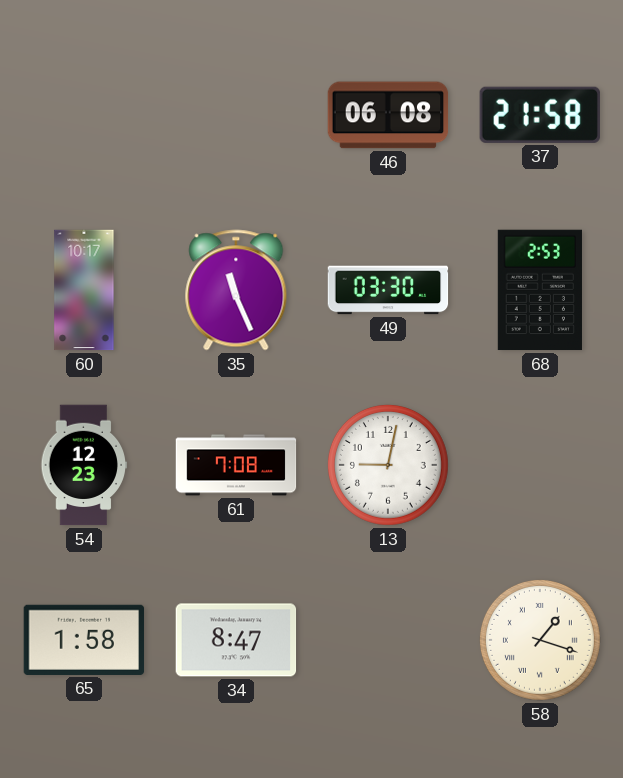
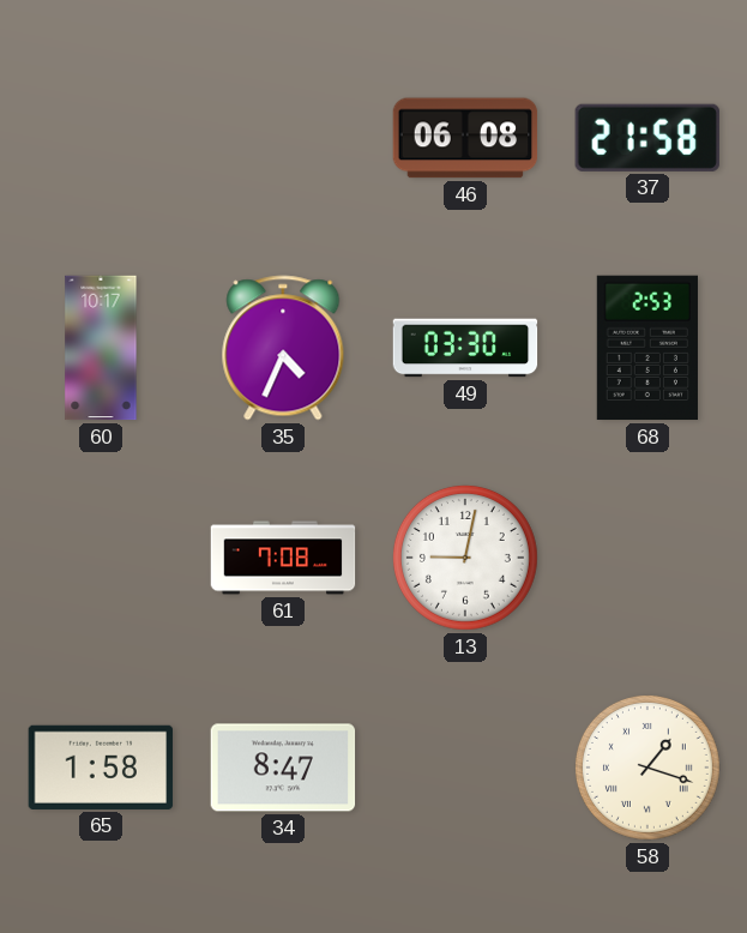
35: 11:26 -> 4:34 (283, 348)
54: 12:23 -> none (84, 465)
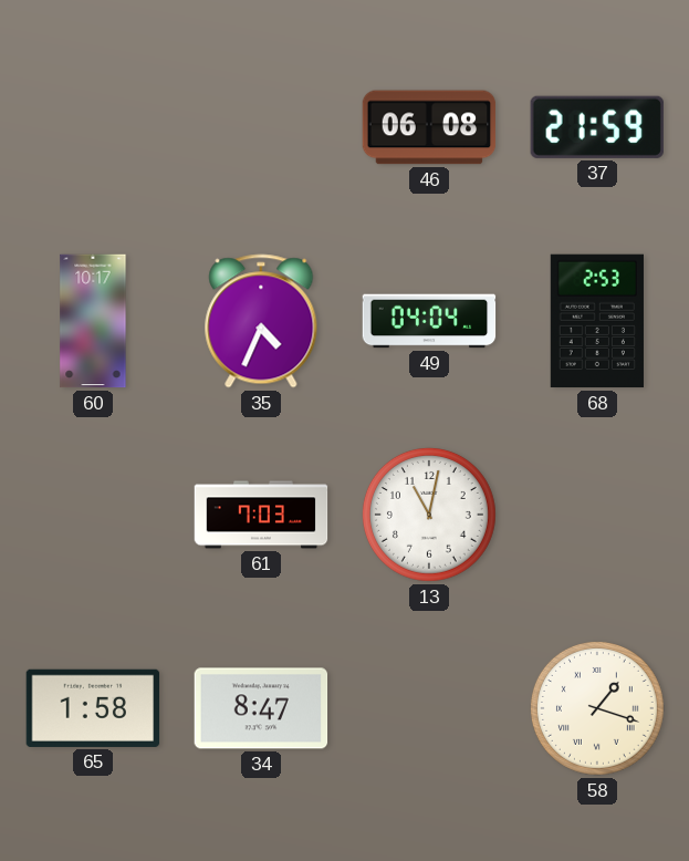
37: 21:58 -> 21:59 (597, 127)
49: 03:30 -> 04:04 (429, 321)
61: 7:08 -> 7:03 (261, 515)
13: 9:02 -> 11:02 (429, 515)
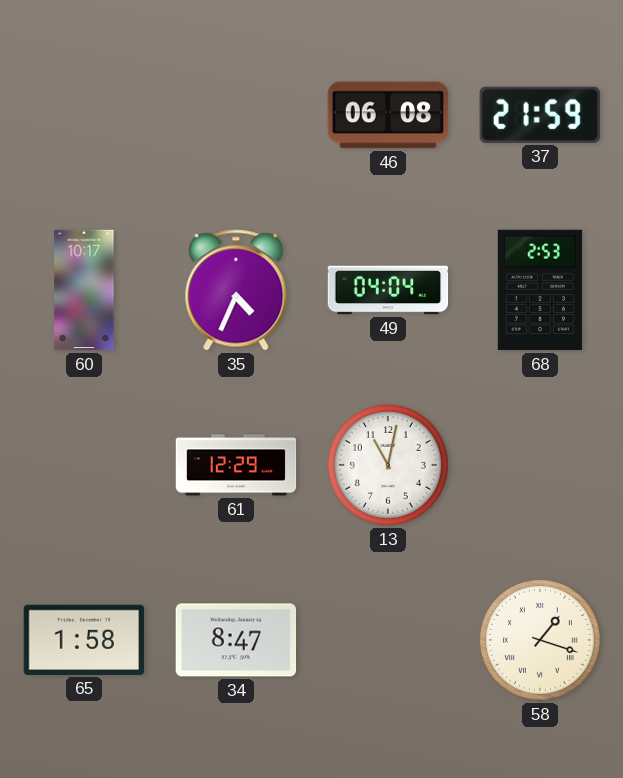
61: 7:03 -> 12:29 (236, 465)
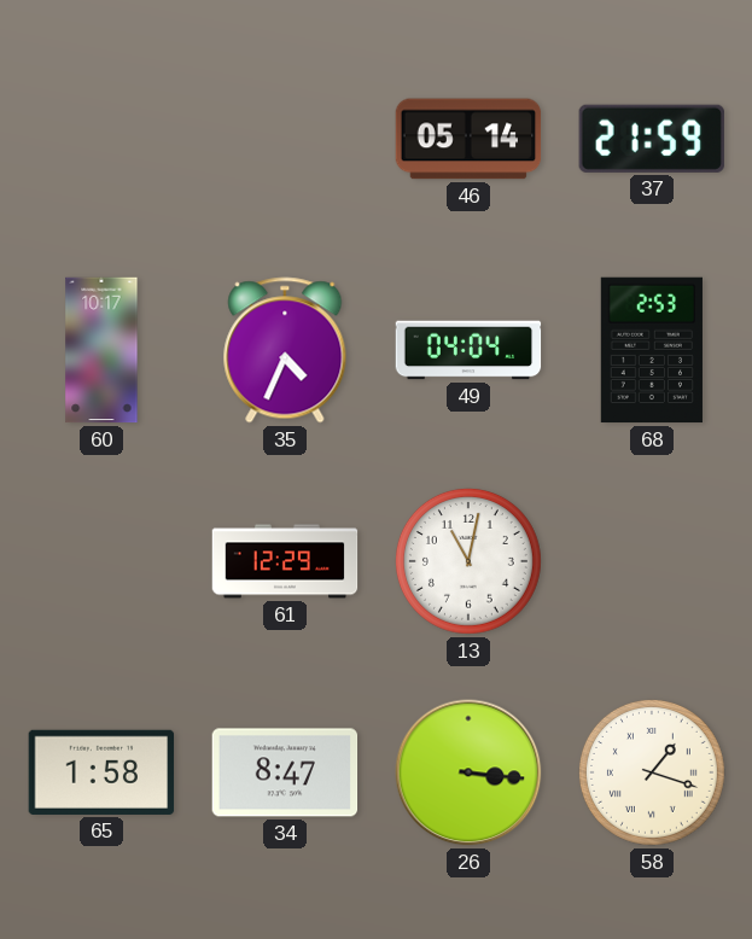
46: 06:08 -> 05:14 (468, 139)
26: none -> 3:16 (468, 772)
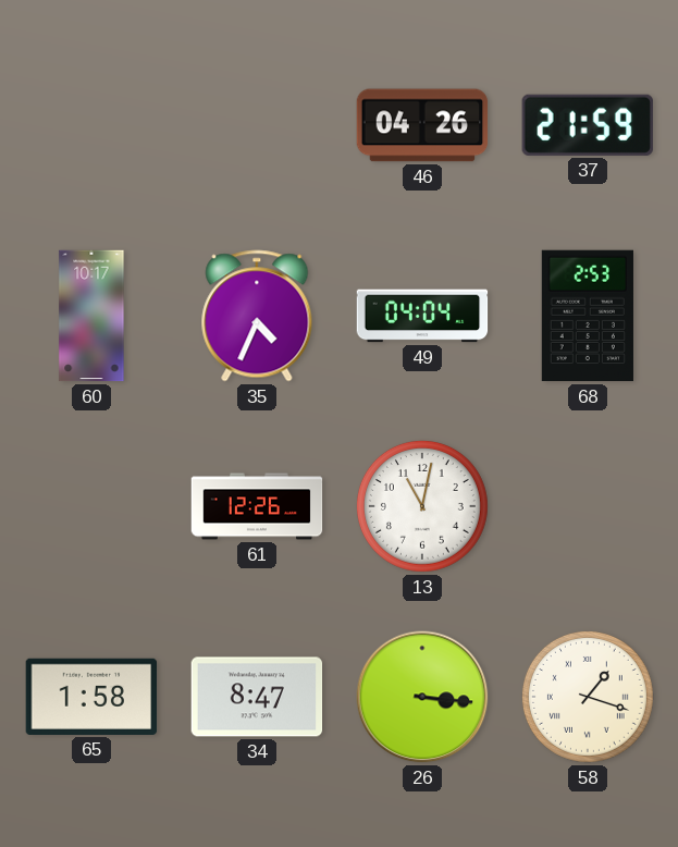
46: 05:14 -> 04:26 (422, 125)
61: 12:29 -> 12:26 (257, 506)
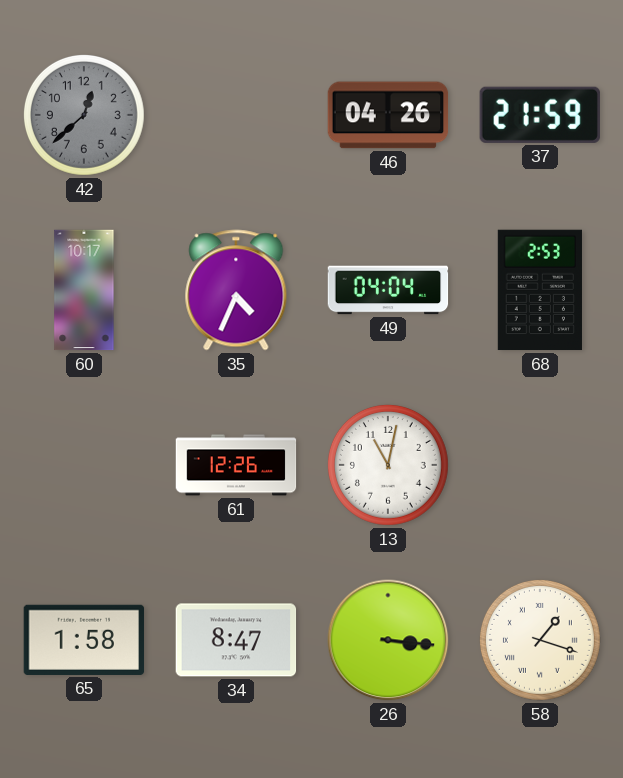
42: none -> 12:38 (84, 115)
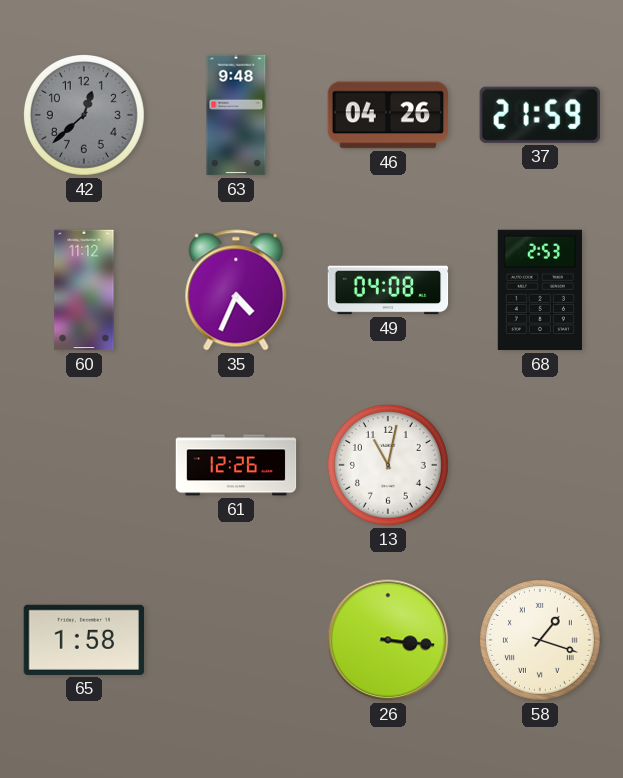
63: none -> 9:48 (236, 115)
60: 10:17 -> 11:12 (84, 290)
49: 04:04 -> 04:08 (388, 290)
34: 8:47 -> none (236, 640)
